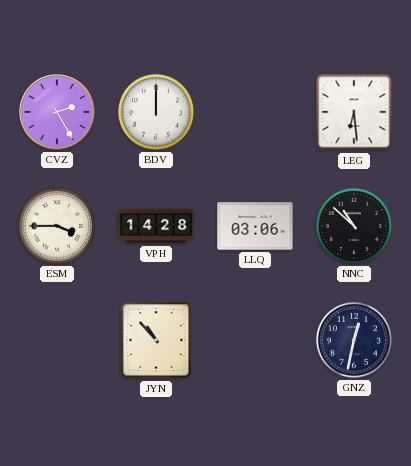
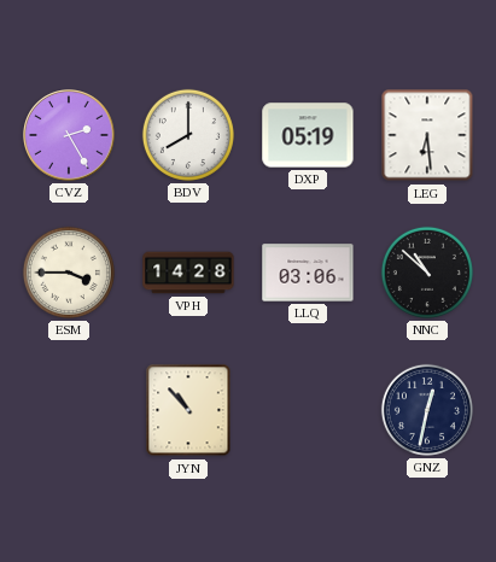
BDV: 12:00 -> 8:00 (188, 135)
DXP: none -> 05:19 (308, 135)
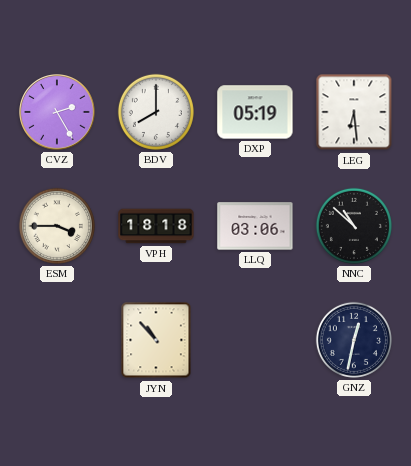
VPH: 14:28 -> 18:18 (156, 226)
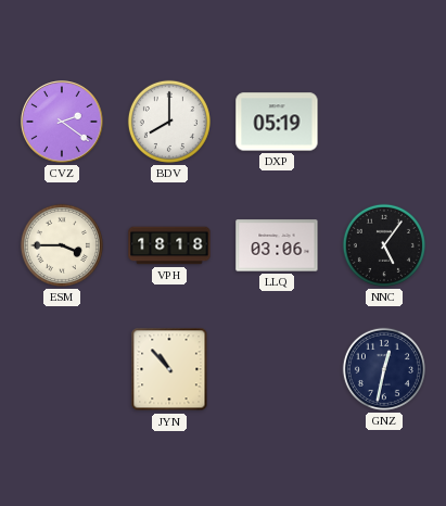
CVZ: 2:25 -> 2:21 (62, 122)
LEG: 6:29 -> none (354, 112)
NNC: 10:52 -> 5:06 (384, 245)
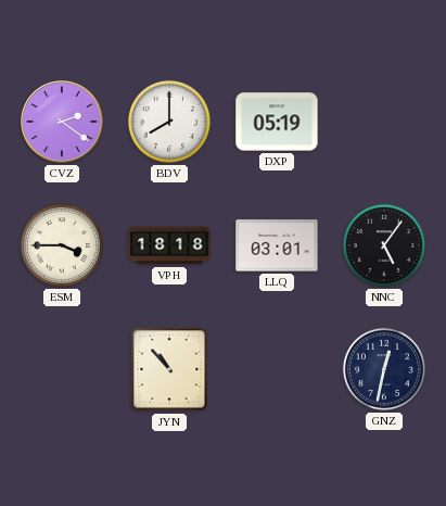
LLQ: 03:06 -> 03:01 (277, 245)
